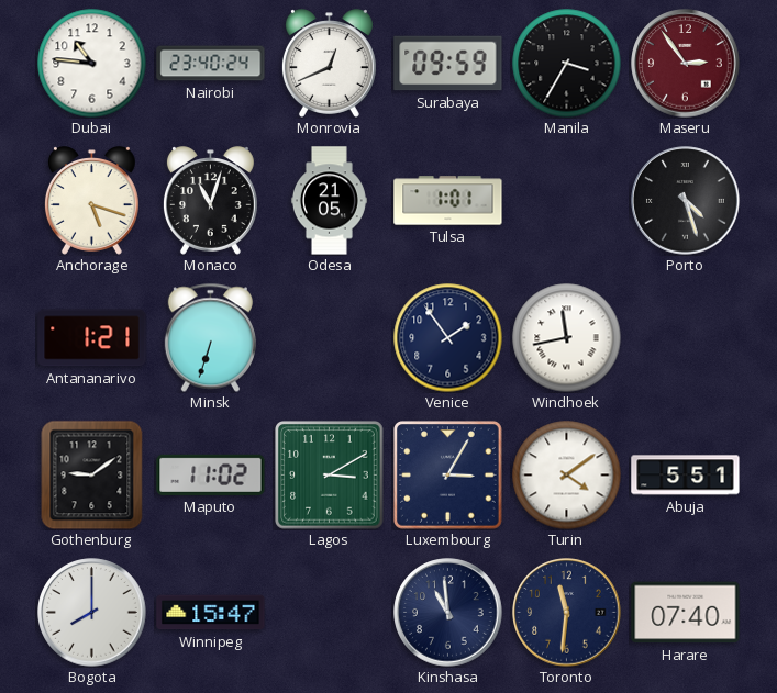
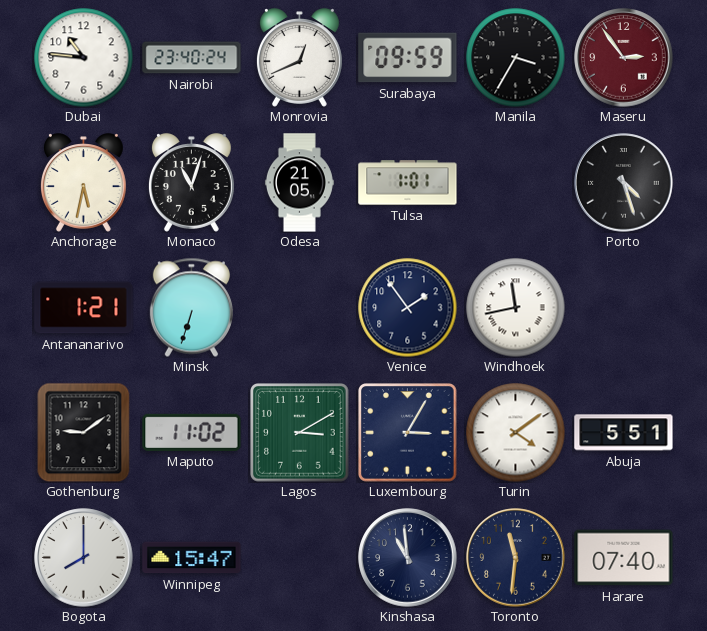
Anchorage: 5:18 -> 5:32 (83, 183)
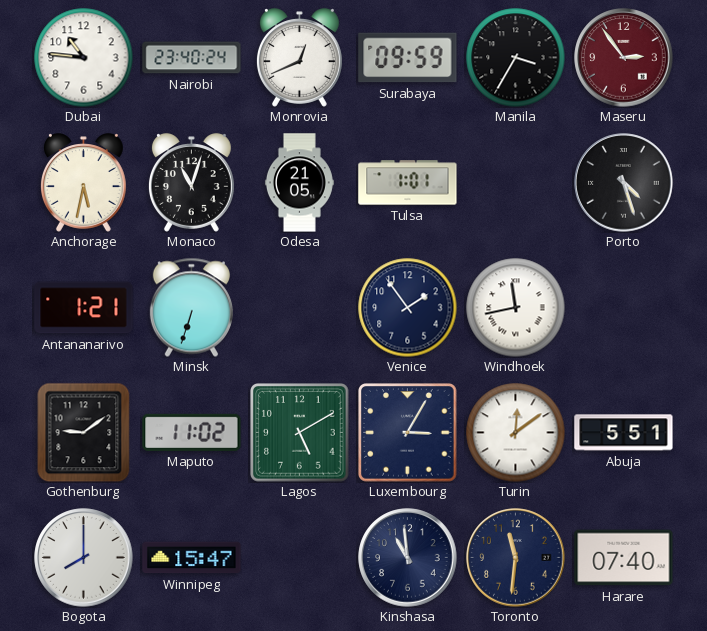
Lagos: 3:10 -> 5:10 (300, 433)
Turin: 4:09 -> 12:09 (516, 433)
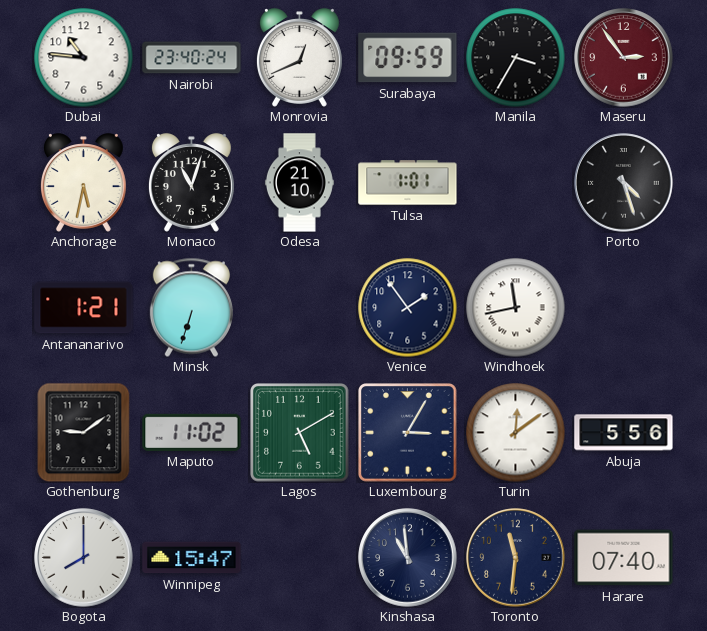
Odesa: 21:05 -> 21:10 (299, 183)
Abuja: 5:51 -> 5:56 (624, 433)
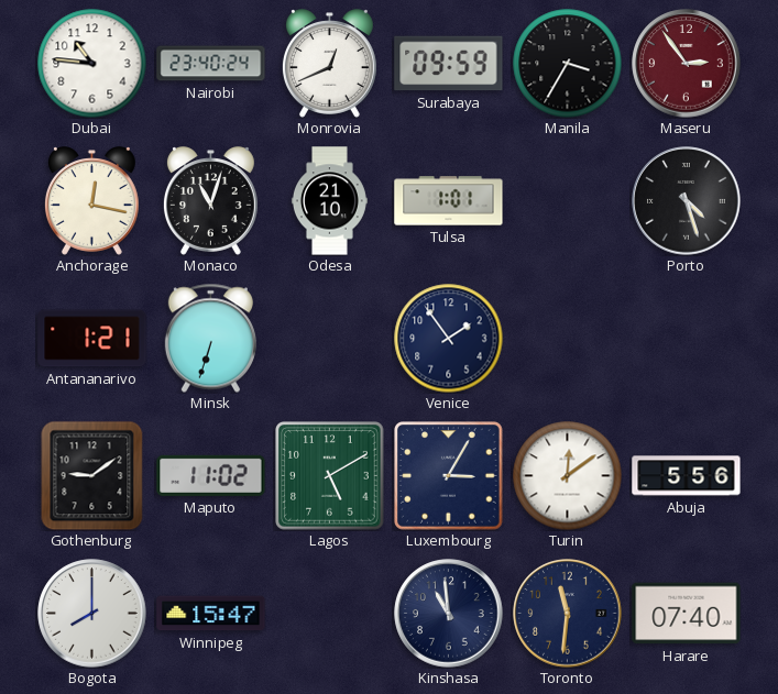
Anchorage: 5:32 -> 12:17 (91, 201)
Windhoek: 11:43 -> none (516, 308)
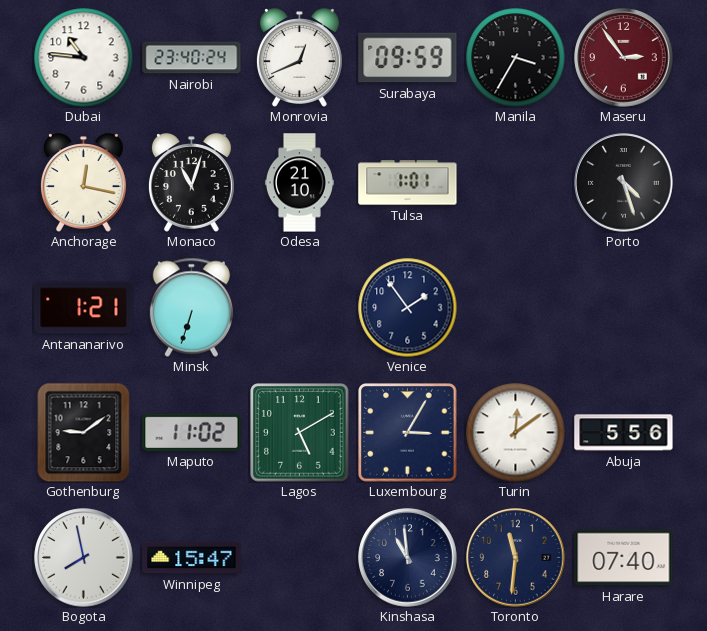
Bogota: 8:00 -> 7:58 (84, 558)
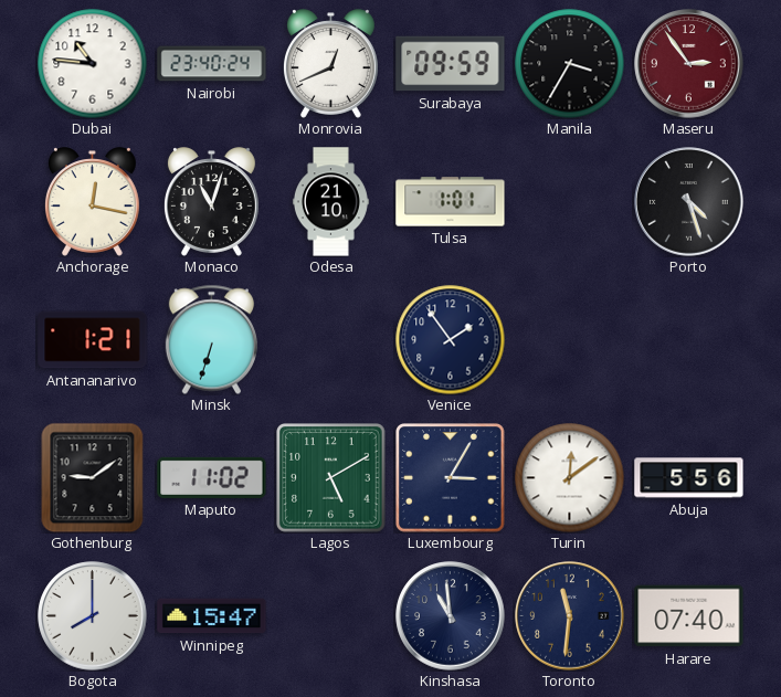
Bogota: 7:58 -> 8:00 (93, 616)
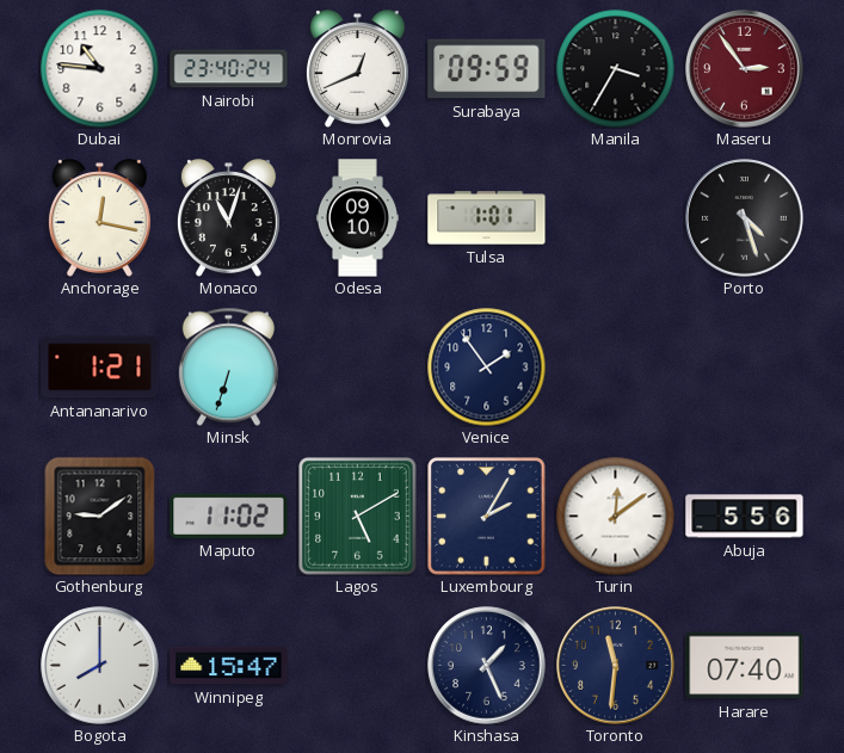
Odesa: 21:10 -> 09:10 (357, 218)
Luxembourg: 3:05 -> 2:05 (487, 517)
Kinshasa: 10:59 -> 1:26 (487, 666)
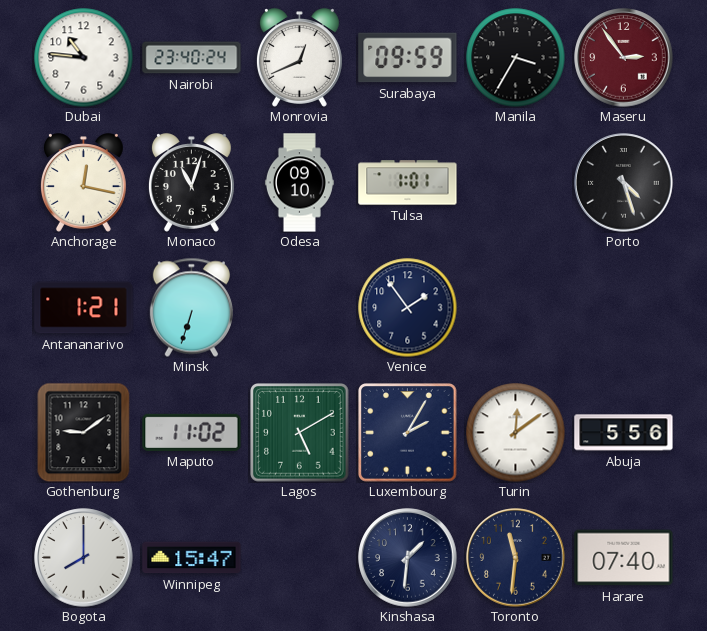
Kinshasa: 1:26 -> 1:31 (408, 558)
